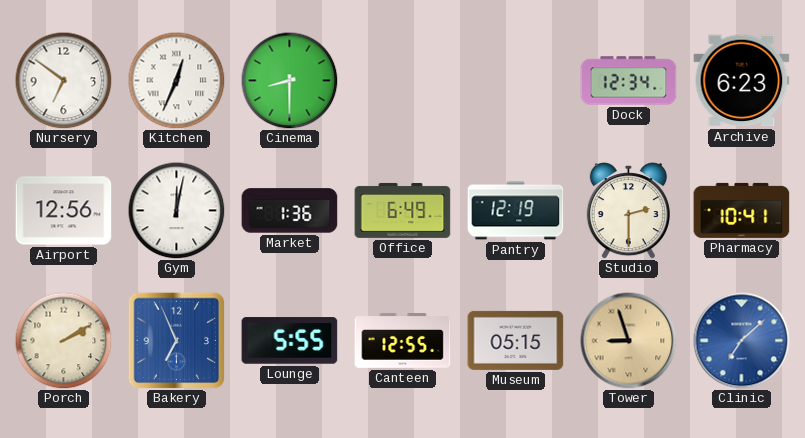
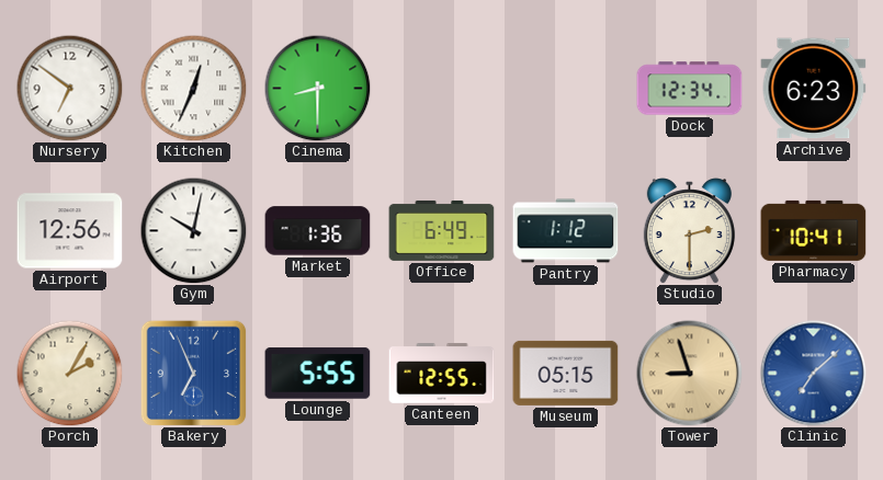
Gym: 12:02 -> 10:02 (193, 230)
Pantry: 12:19 -> 1:12 (566, 231)
Porch: 2:10 -> 2:05 (69, 373)
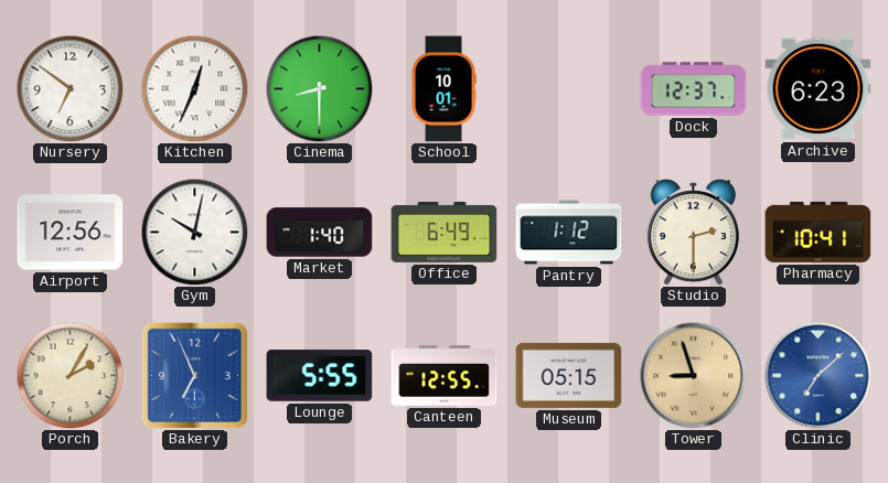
School: none -> 10:01 (443, 89)
Dock: 12:34 -> 12:37 (694, 89)
Market: 1:36 -> 1:40 (320, 233)
